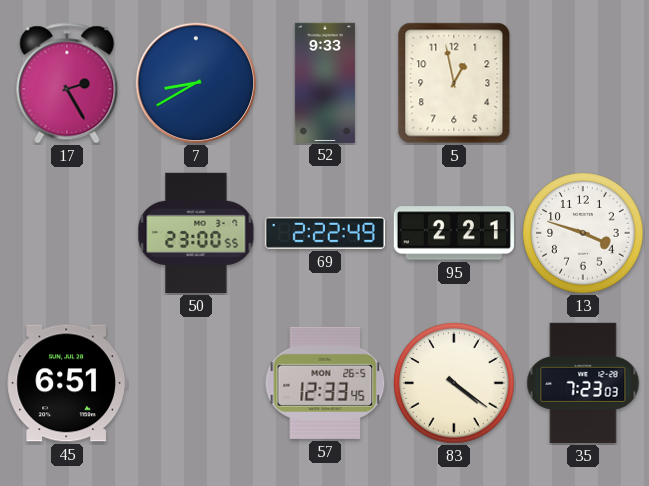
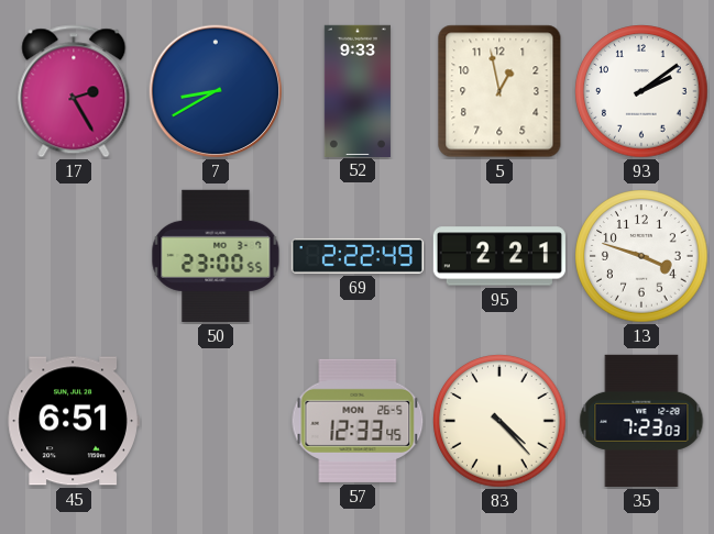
93: none -> 2:09 (641, 91)
83: 4:21 -> 4:23 (499, 421)
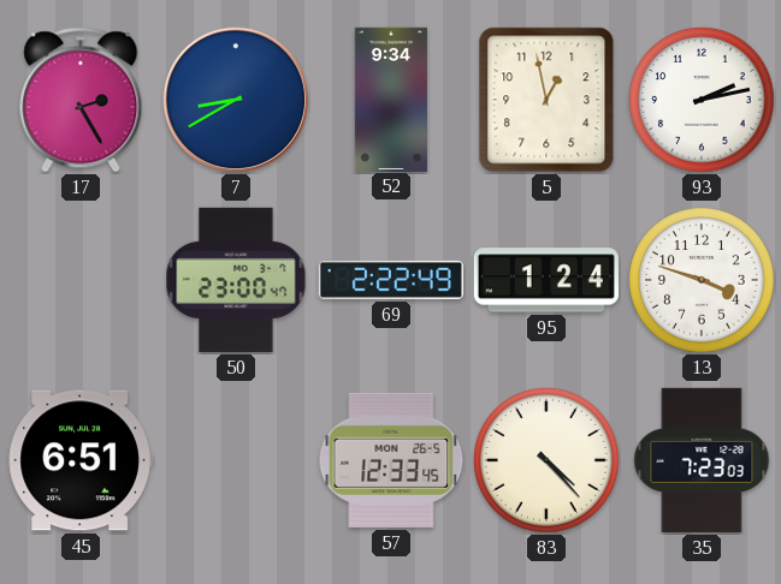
52: 9:33 -> 9:34 (391, 99)
93: 2:09 -> 2:13 (702, 100)
50: 23:00:55 -> 23:00:47 (236, 280)
95: 2:21 -> 1:24 (546, 280)
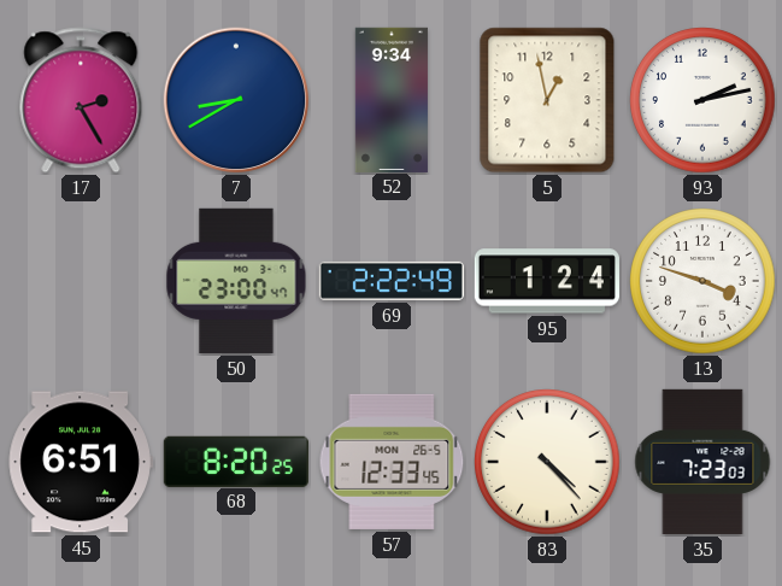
68: none -> 8:20 (236, 461)
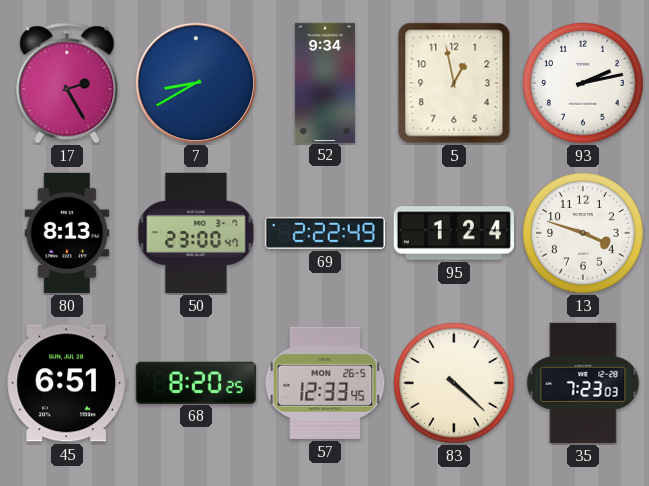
80: none -> 8:13 (67, 233)
83: 4:23 -> 4:22 (454, 383)
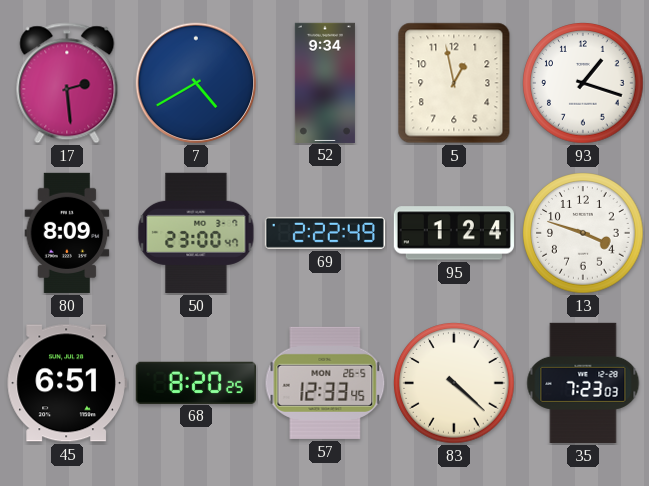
17: 2:25 -> 2:29 (67, 83)
7: 8:40 -> 4:40 (196, 83)
93: 2:13 -> 1:18 (583, 83)
80: 8:13 -> 8:09 (67, 233)
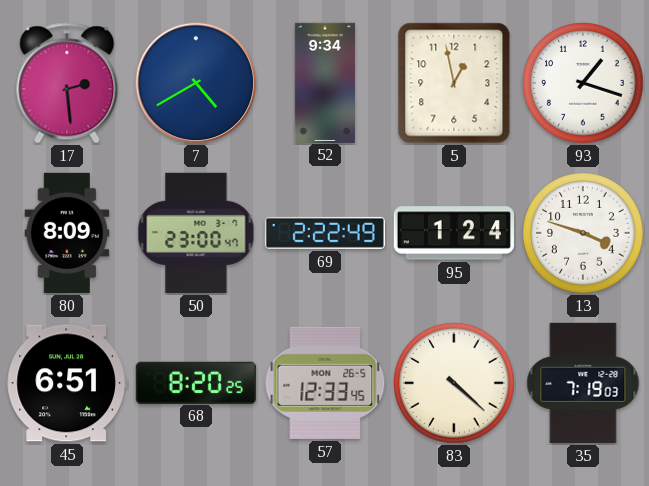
35: 7:23 -> 7:19 (583, 383)
